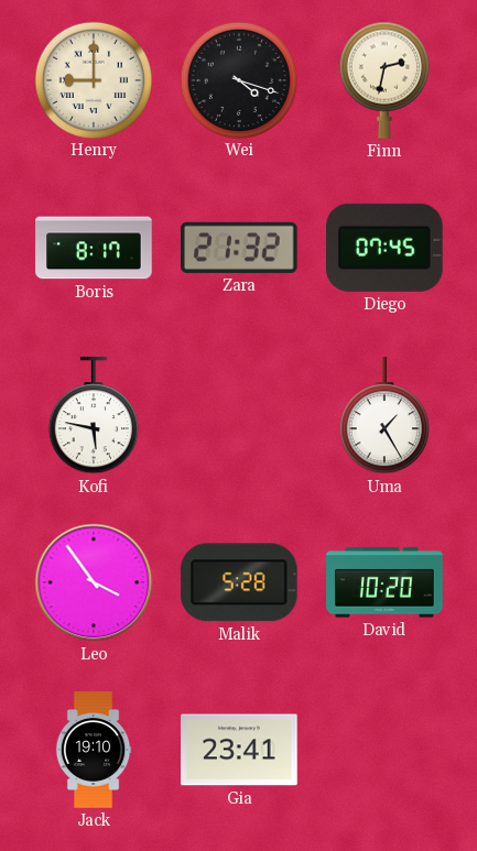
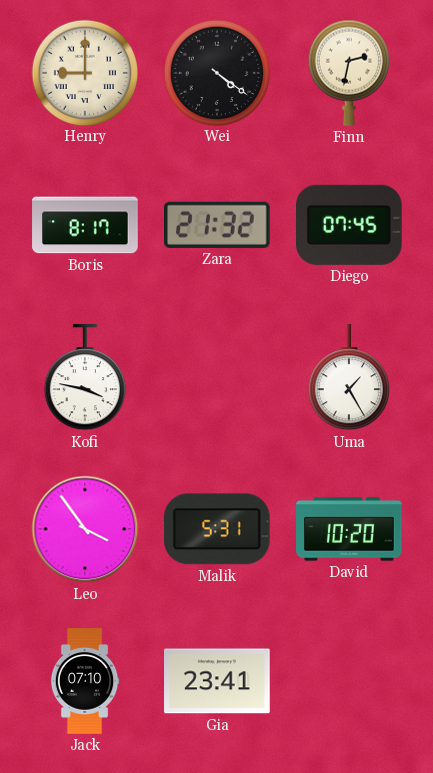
Wei: 4:18 -> 4:21 (216, 72)
Kofi: 5:47 -> 3:47 (85, 378)
Malik: 5:28 -> 5:31 (217, 529)
Jack: 19:10 -> 07:10 (85, 681)
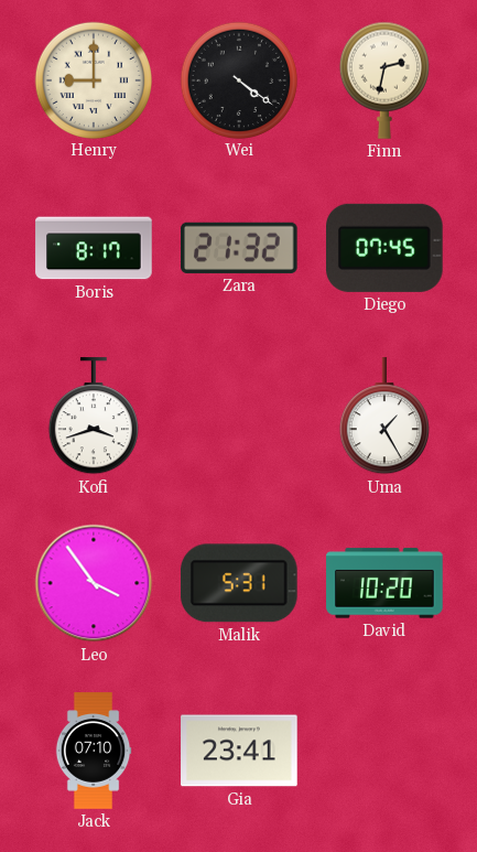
Kofi: 3:47 -> 3:42 (94, 417)
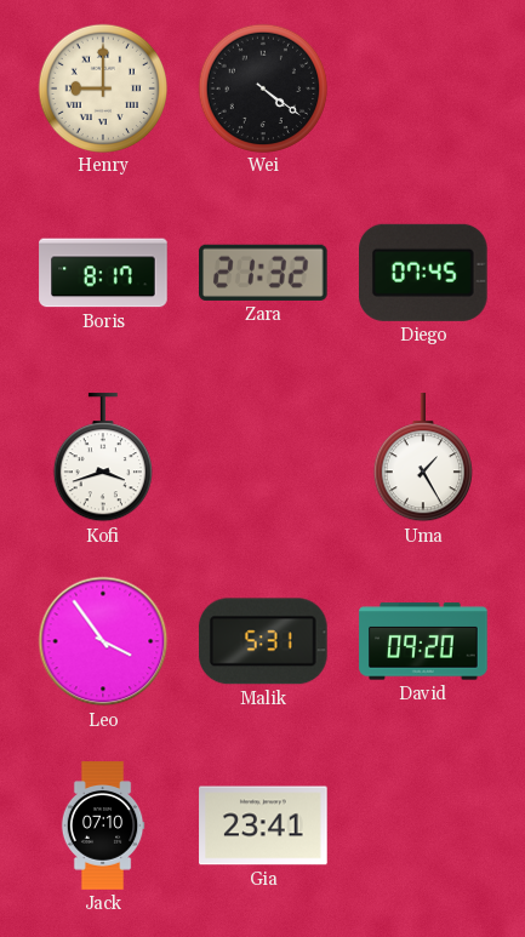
Finn: 2:32 -> none (384, 80)
David: 10:20 -> 09:20 (423, 641)
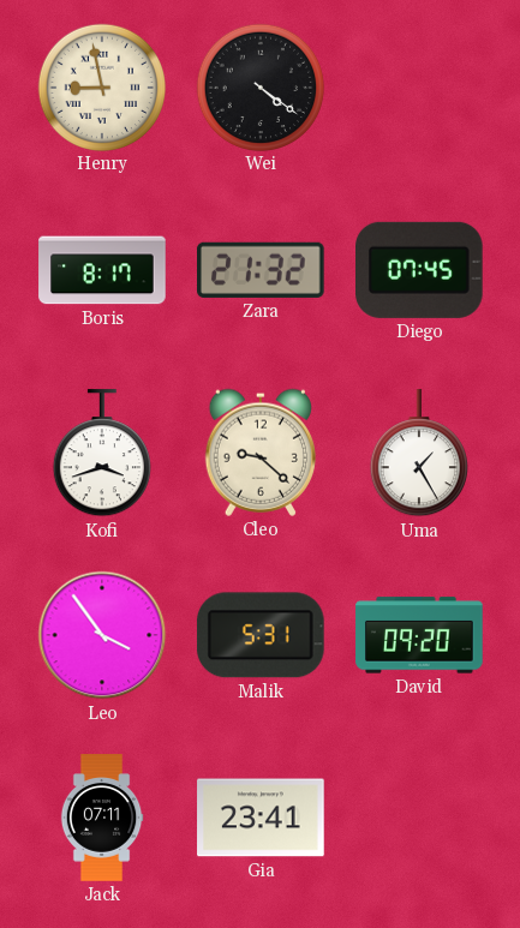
Henry: 9:00 -> 8:58 (101, 86)
Cleo: none -> 9:22 (259, 453)
Jack: 07:10 -> 07:11 (102, 818)
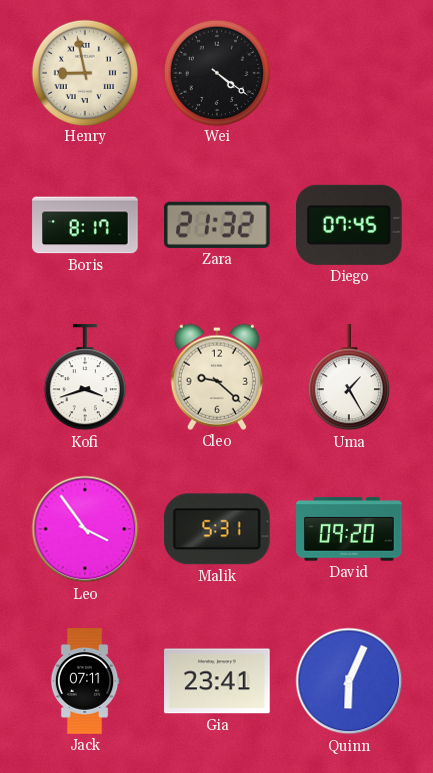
Quinn: none -> 6:04 (349, 681)
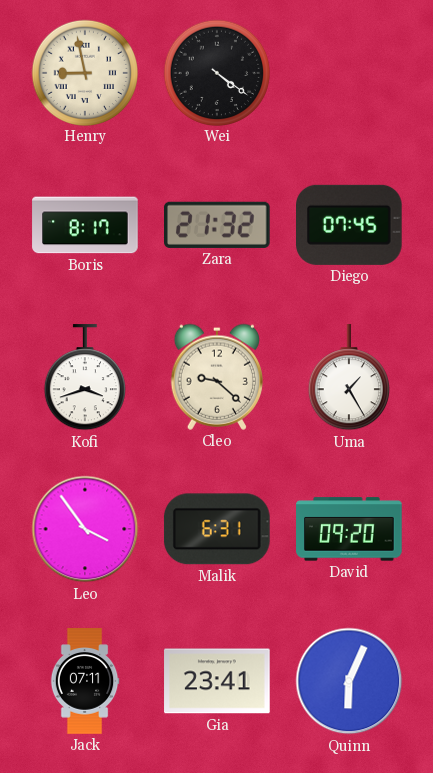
Malik: 5:31 -> 6:31 (217, 529)
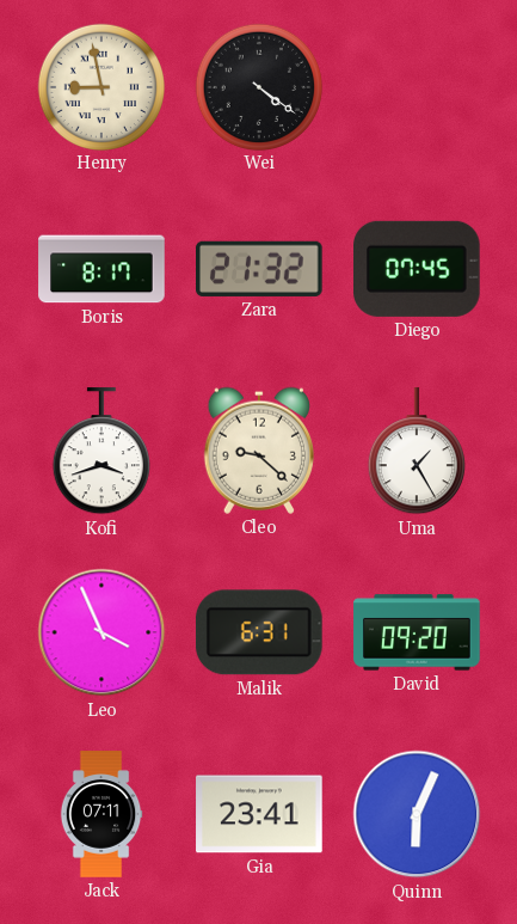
Leo: 3:54 -> 3:56 (101, 632)
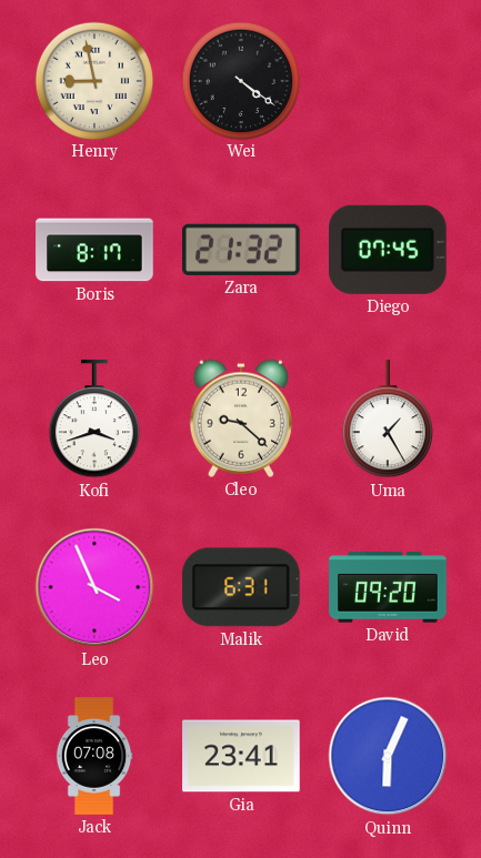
Jack: 07:11 -> 07:08 (94, 756)
